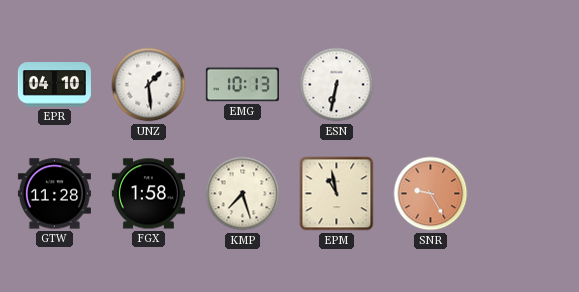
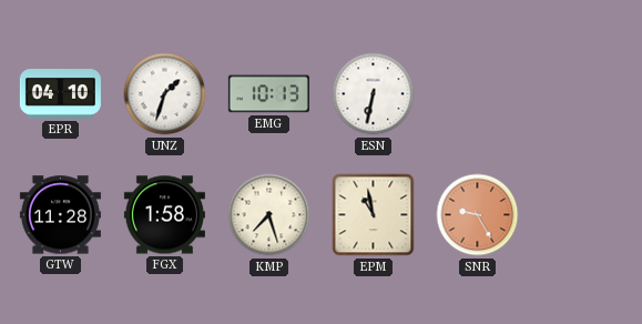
UNZ: 1:29 -> 1:33 (165, 94)
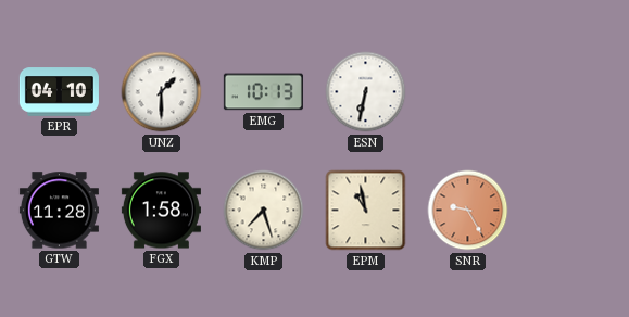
UNZ: 1:33 -> 1:30 (162, 92)
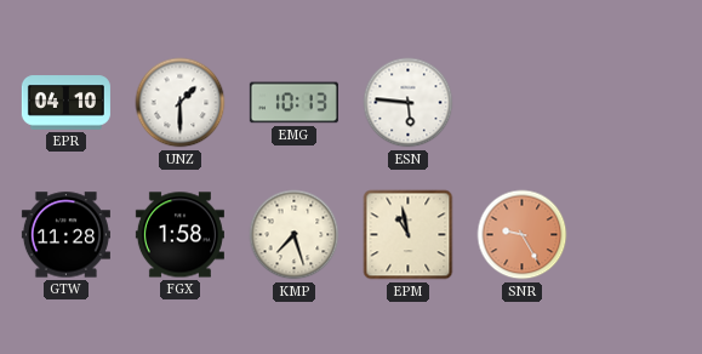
ESN: 6:32 -> 5:46 (409, 103)
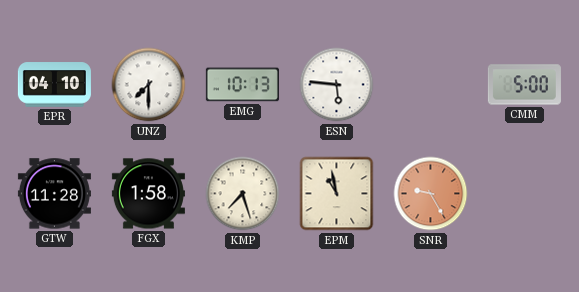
UNZ: 1:30 -> 7:30 (149, 85)
CMM: none -> 5:00 (524, 85)
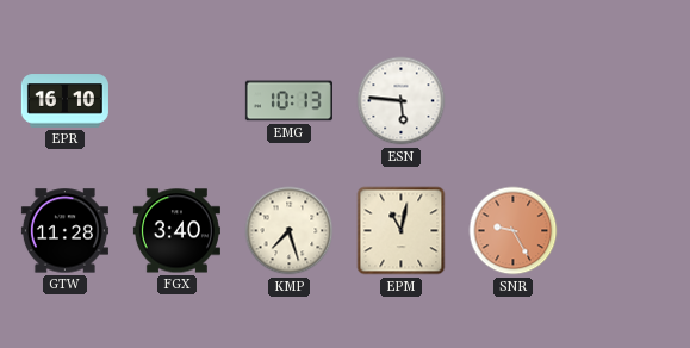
EPR: 04:10 -> 16:10 (64, 101)
UNZ: 7:30 -> none (149, 85)
CMM: 5:00 -> none (524, 85)
FGX: 1:58 -> 3:40 (176, 231)
EPM: 10:58 -> 11:02 (402, 231)
